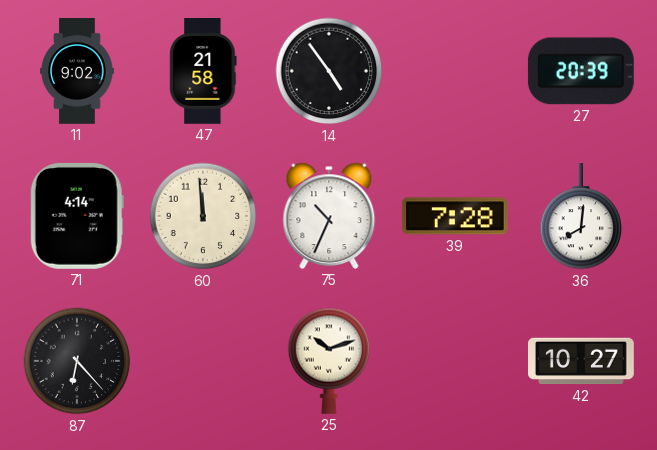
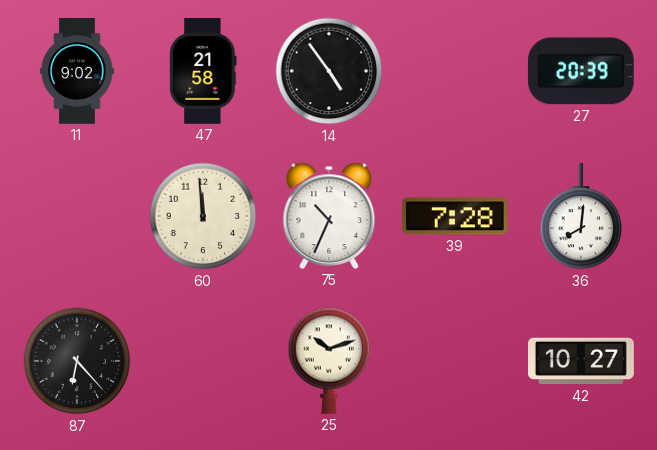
71: 4:14 -> none (77, 216)
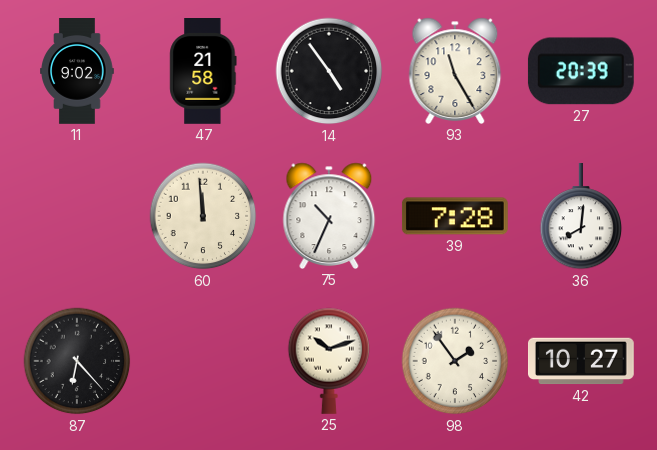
93: none -> 11:25 (455, 71)
98: none -> 1:54 (455, 361)
